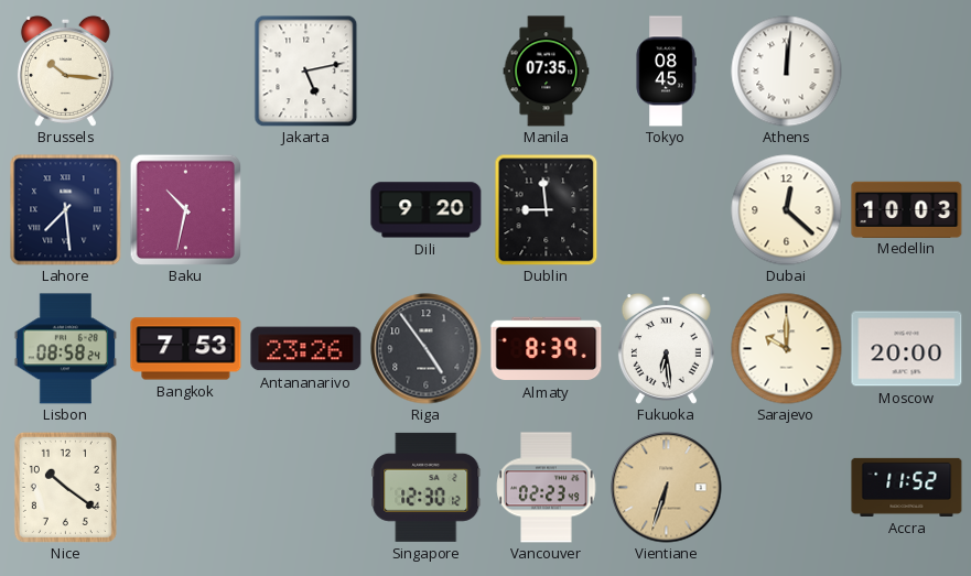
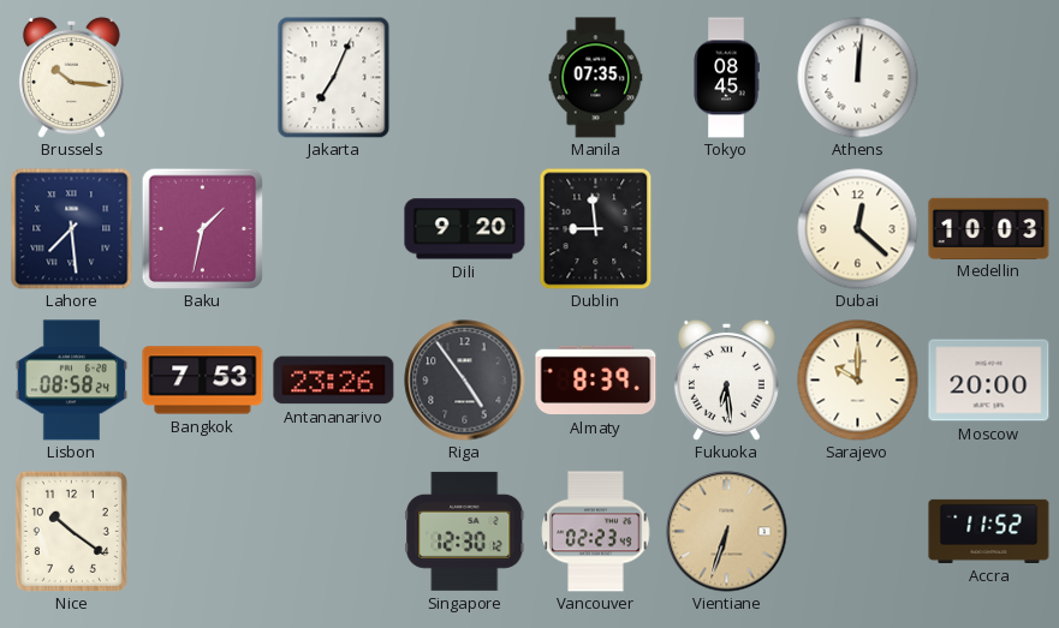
Jakarta: 5:13 -> 7:04 (334, 77)
Baku: 10:32 -> 1:32 (202, 228)
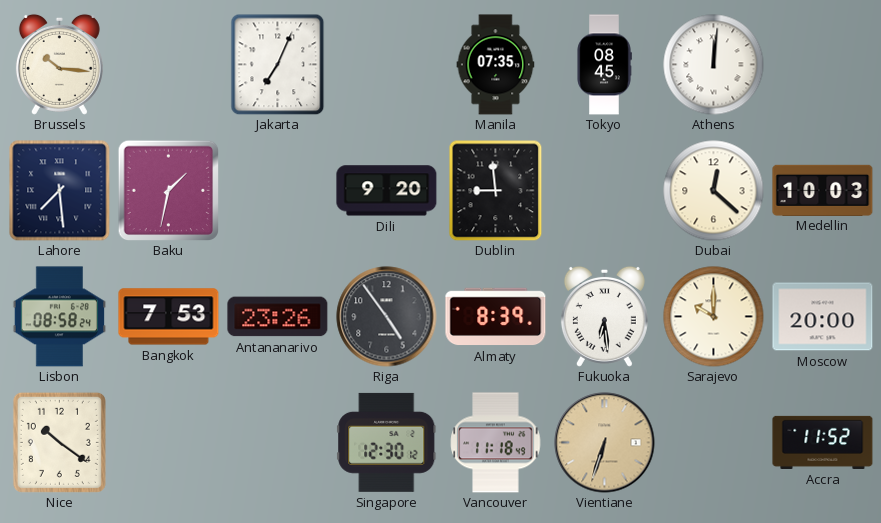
Vancouver: 02:23 -> 11:18 (496, 443)
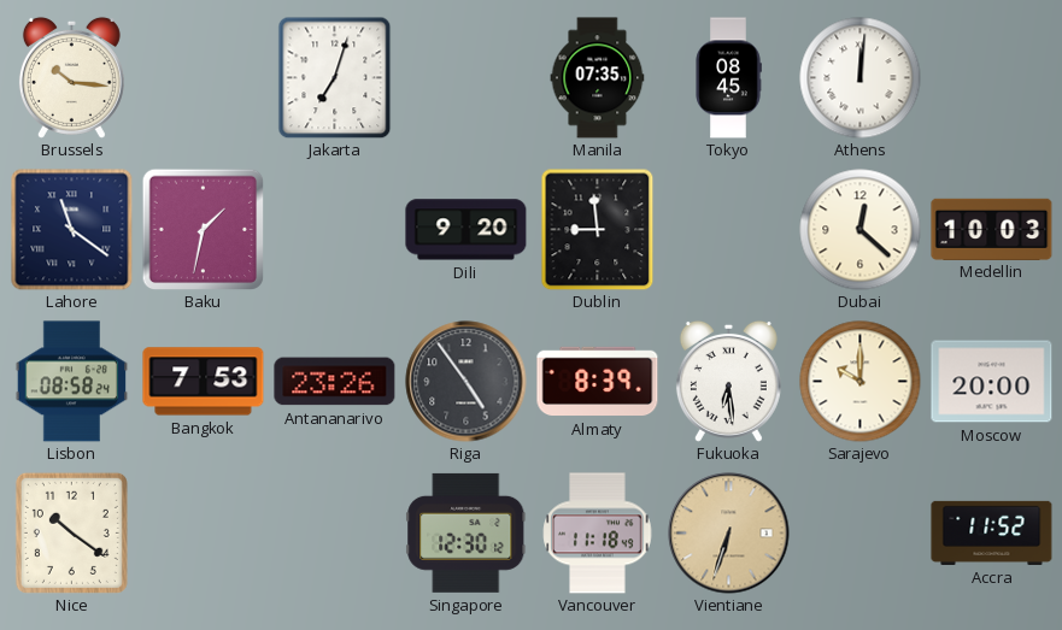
Jakarta: 7:04 -> 7:03 (335, 77)
Lahore: 7:29 -> 11:21 (72, 230)
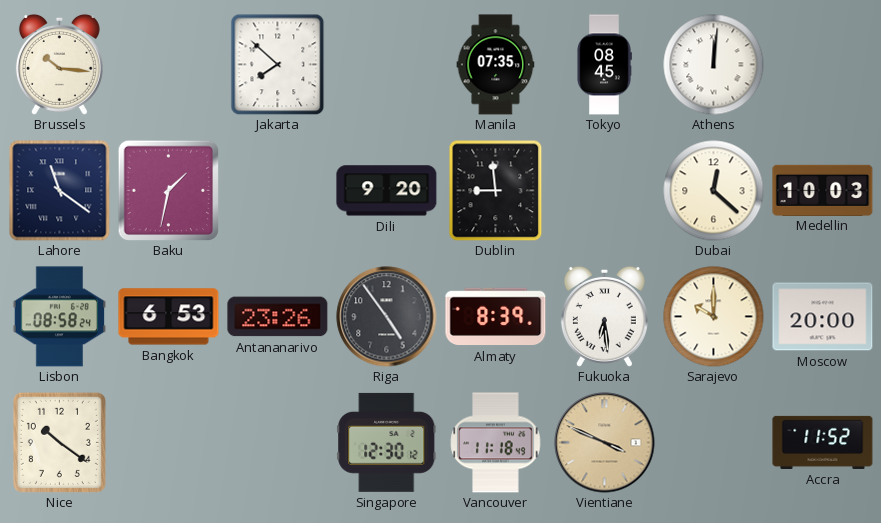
Jakarta: 7:03 -> 7:52 (278, 64)
Bangkok: 7:53 -> 6:53 (169, 317)
Vientiane: 6:33 -> 3:49 (605, 443)
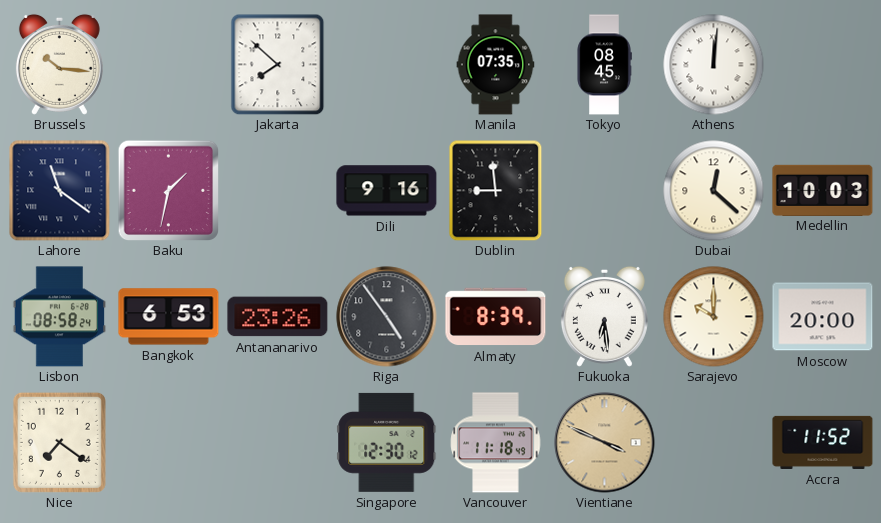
Dili: 9:20 -> 9:16 (387, 191)
Nice: 10:21 -> 7:21 (59, 442)
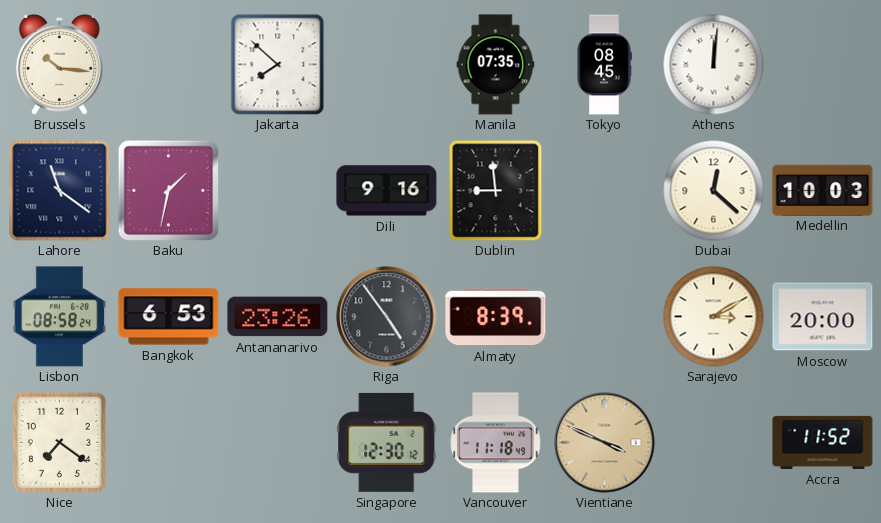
Fukuoka: 6:29 -> none (604, 316)
Sarajevo: 10:00 -> 3:10 (714, 317)
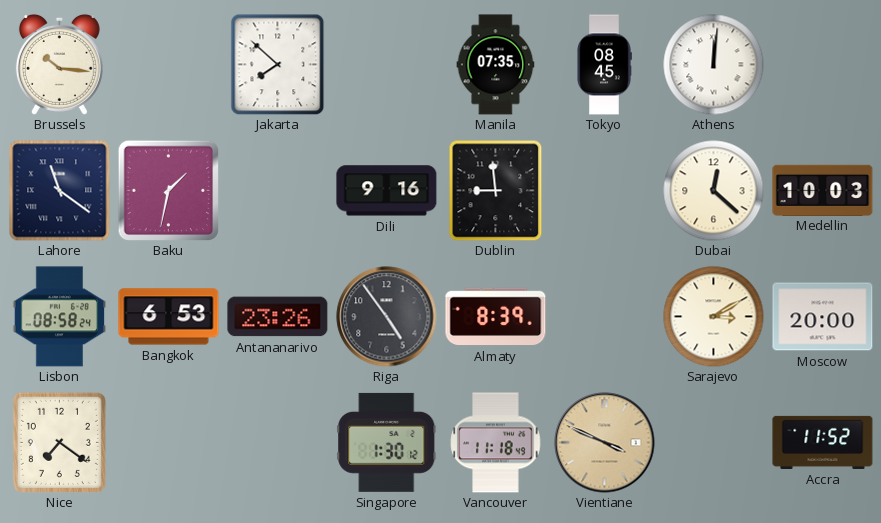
Singapore: 12:30 -> 1:30 (387, 442)
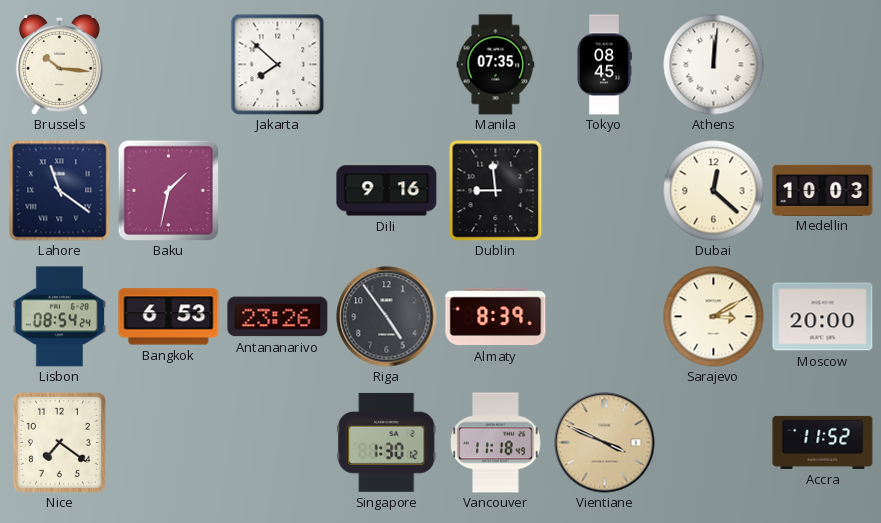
Lisbon: 08:58 -> 08:54 (60, 317)
